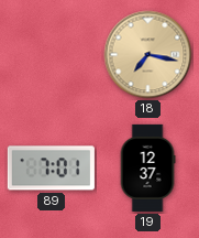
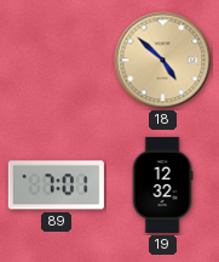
18: 7:17 -> 4:52 (163, 61)
19: 12:37 -> 12:32 (162, 184)
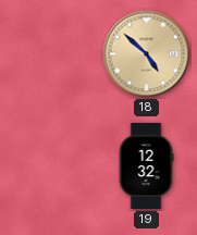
89: 7:01 -> none (56, 186)
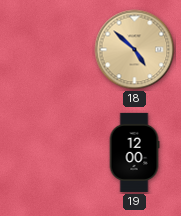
19: 12:32 -> 12:00 (134, 152)
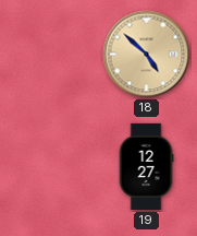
19: 12:00 -> 12:27 (146, 166)
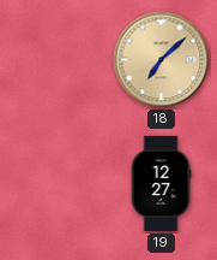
18: 4:52 -> 7:08 (162, 60)
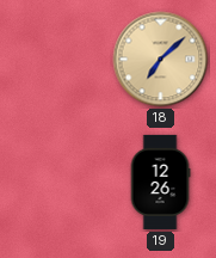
19: 12:27 -> 12:26 (160, 182)
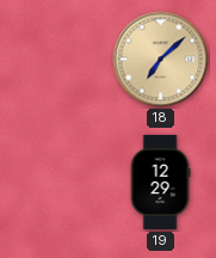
19: 12:26 -> 12:29 (160, 182)
